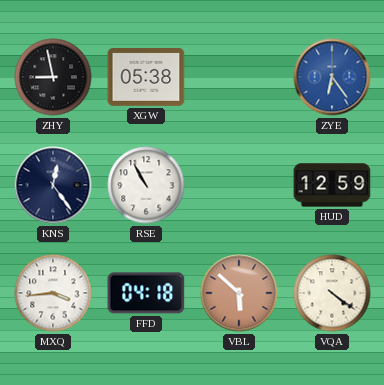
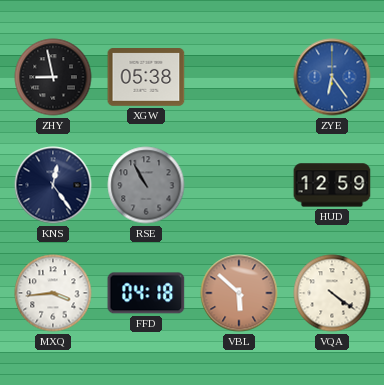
RSE dial: white -> grey (146, 185)
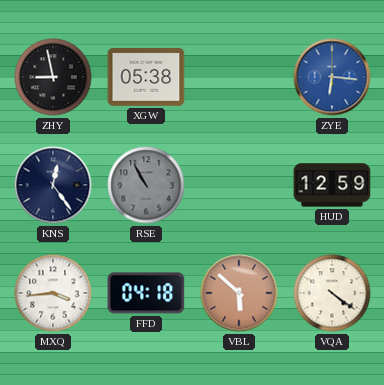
ZYE: 6:24 -> 6:16 (332, 77)
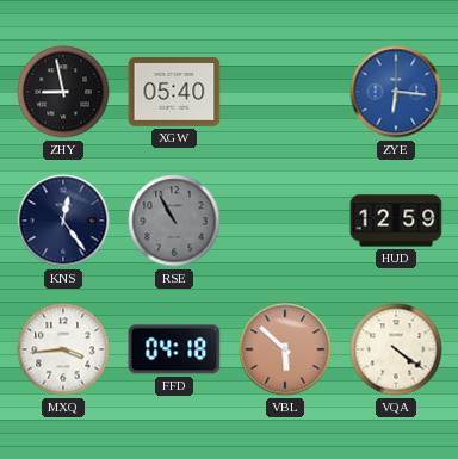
XGW: 05:38 -> 05:40 (174, 93)
